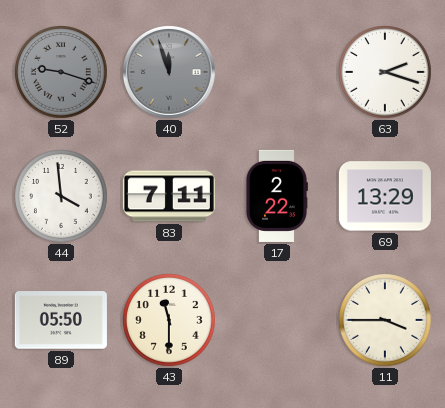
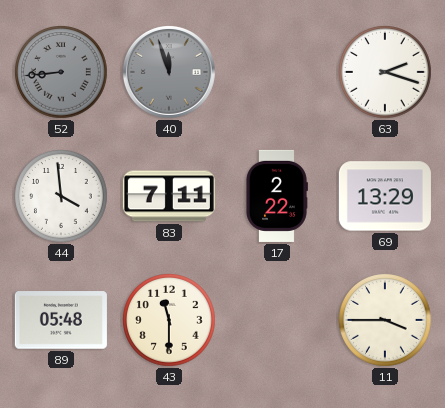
52: 9:18 -> 8:44 (62, 73)
89: 05:50 -> 05:48 (61, 320)
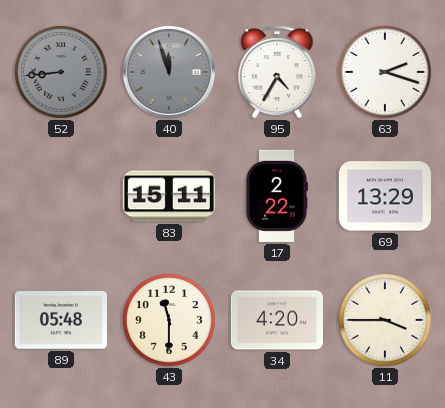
95: none -> 4:35 (277, 73)
44: 3:59 -> none (62, 197)
83: 7:11 -> 15:11 (169, 196)
34: none -> 4:20 (277, 320)
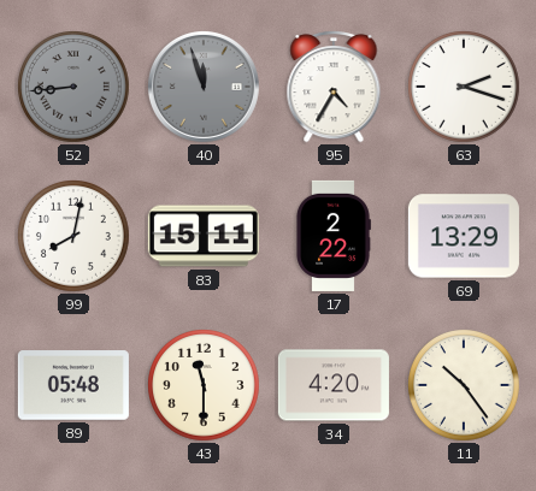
99: none -> 8:02 (75, 237)
11: 3:45 -> 10:24 (465, 386)
